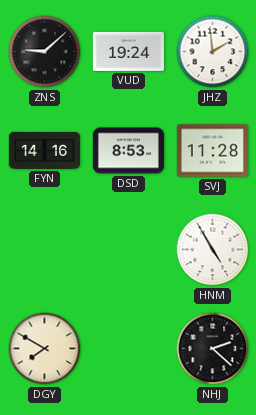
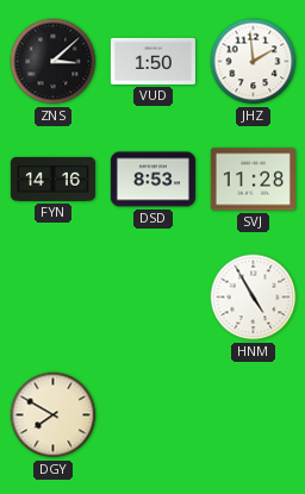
ZNS: 9:08 -> 3:08 (54, 62)
VUD: 19:24 -> 1:50 (152, 61)
NHJ: 2:22 -> none (213, 349)
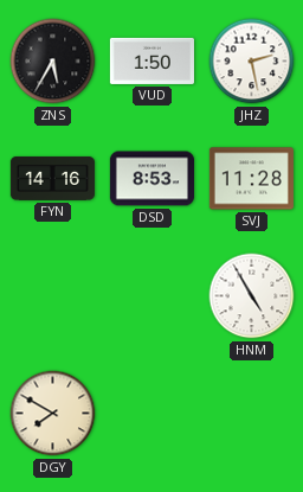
ZNS: 3:08 -> 5:35 (53, 62)
JHZ: 1:59 -> 2:28 (252, 62)
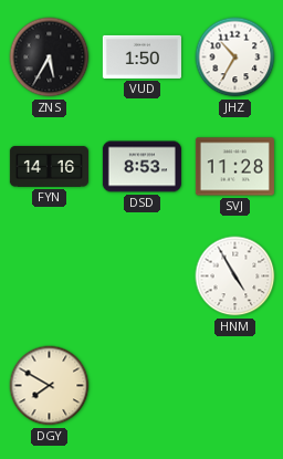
JHZ: 2:28 -> 10:35 (235, 58)
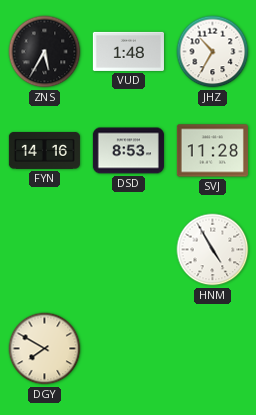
VUD: 1:50 -> 1:48 (128, 51)
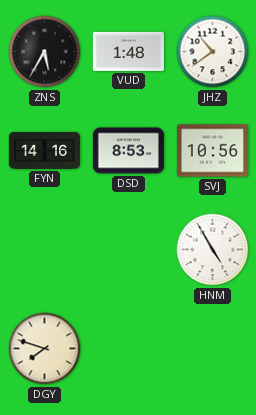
JHZ: 10:35 -> 10:39 (213, 52)
SVJ: 11:28 -> 10:56 (212, 151)
DGY: 7:50 -> 7:48 (45, 349)
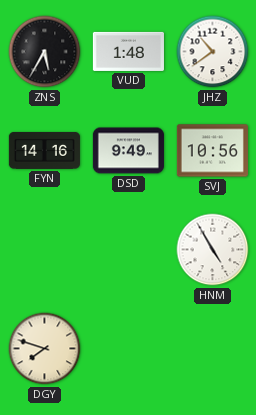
DSD: 8:53 -> 9:49 (128, 151)
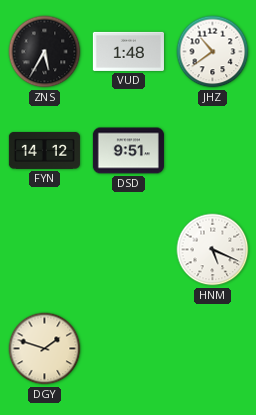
FYN: 14:16 -> 14:12 (44, 150)
DSD: 9:49 -> 9:51 (128, 151)
SVJ: 10:56 -> none (212, 151)
HNM: 4:55 -> 5:19 (213, 250)
DGY: 7:48 -> 1:48 (45, 349)
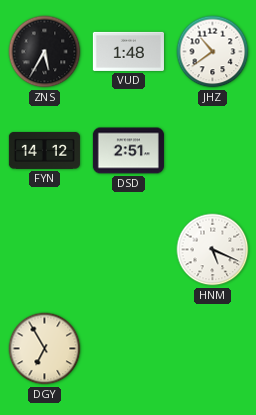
DSD: 9:51 -> 2:51 (128, 151)
DGY: 1:48 -> 6:55 (45, 349)
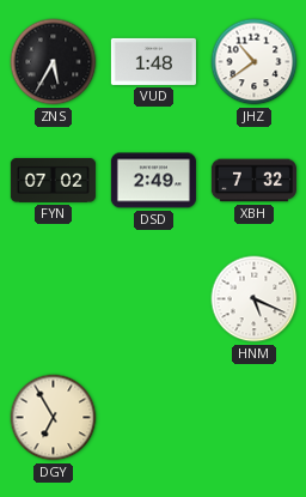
FYN: 14:12 -> 07:02 (53, 180)
DSD: 2:51 -> 2:49 (153, 181)
XBH: none -> 7:32 (253, 181)
